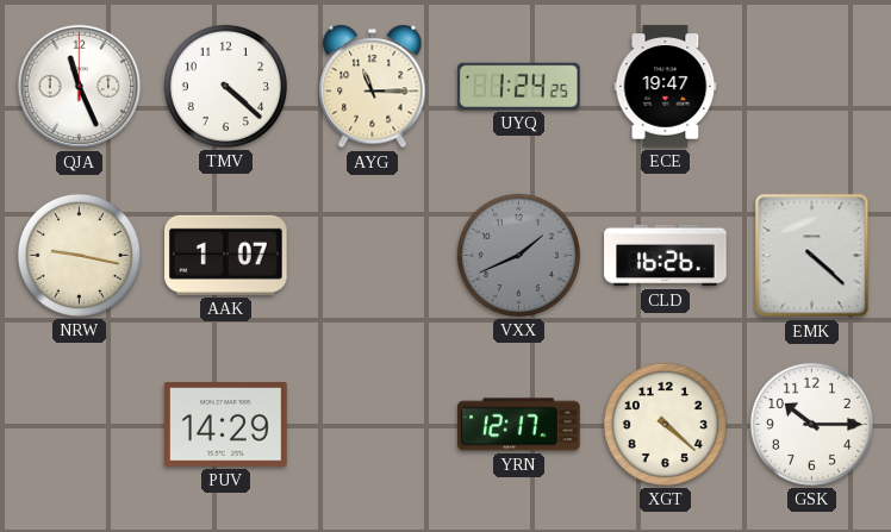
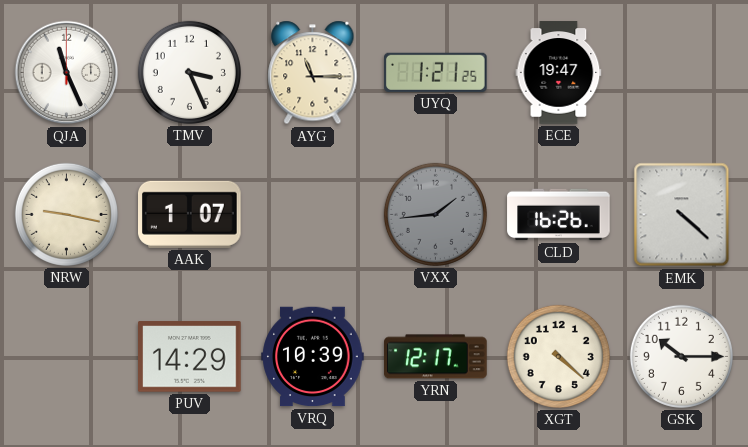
TMV: 4:22 -> 3:26 (189, 72)
UYQ: 1:24 -> 1:21 (436, 72)
VXX: 1:41 -> 1:44 (435, 214)
VRQ: none -> 10:39 (313, 357)
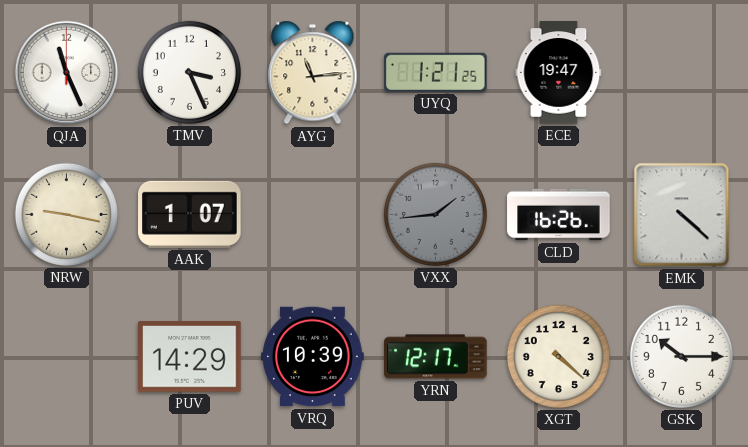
AYG: 11:15 -> 11:14 (313, 73)
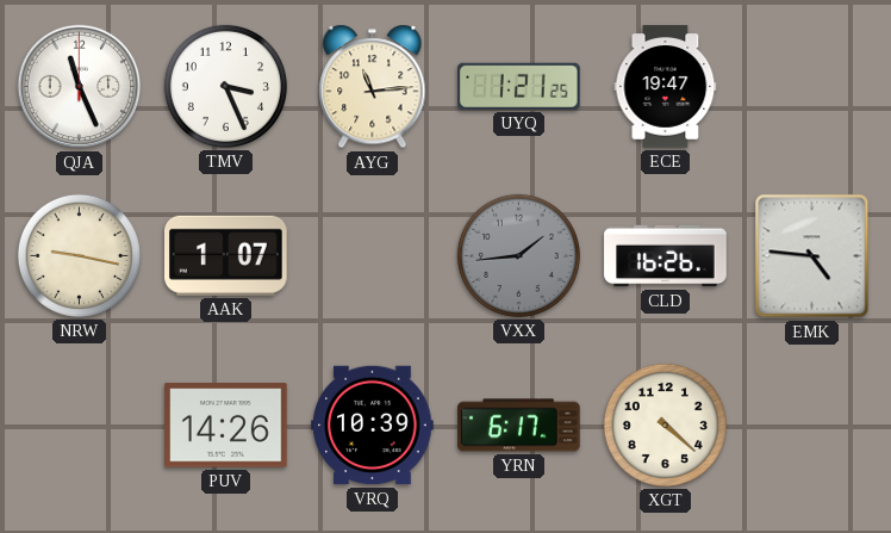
EMK: 4:22 -> 4:46 (812, 256)
PUV: 14:29 -> 14:26 (226, 426)
YRN: 12:17 -> 6:17 (519, 426)
GSK: 10:15 -> none (681, 356)
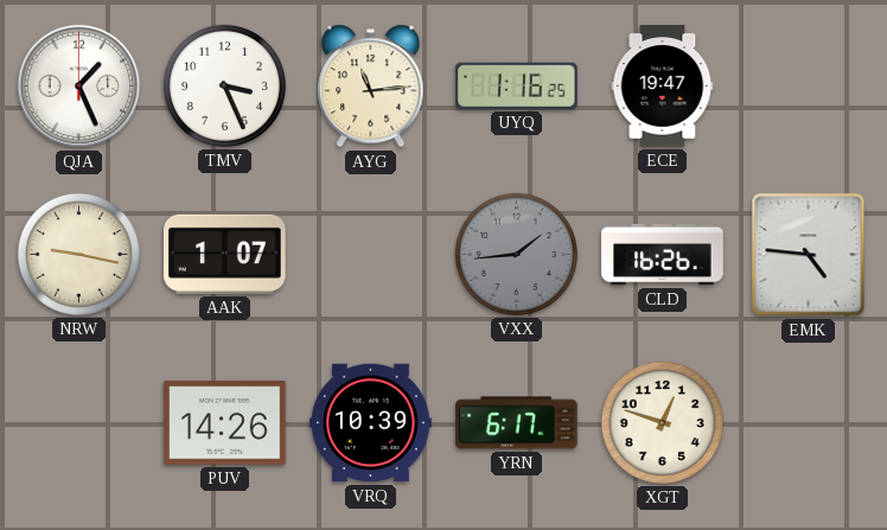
QJA: 11:26 -> 1:26 (79, 87)
UYQ: 1:21 -> 1:16 (517, 85)
XGT: 4:22 -> 12:48 (662, 422)
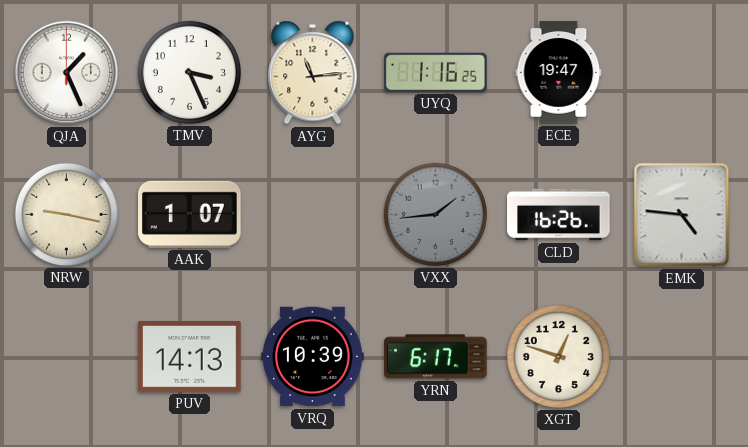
PUV: 14:26 -> 14:13 (190, 357)
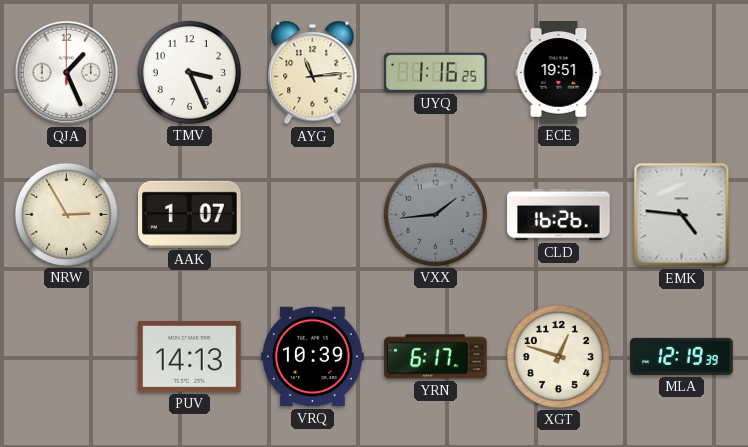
ECE: 19:47 -> 19:51 (559, 73)
NRW: 9:17 -> 2:55 (66, 214)
MLA: none -> 12:19 (682, 356)
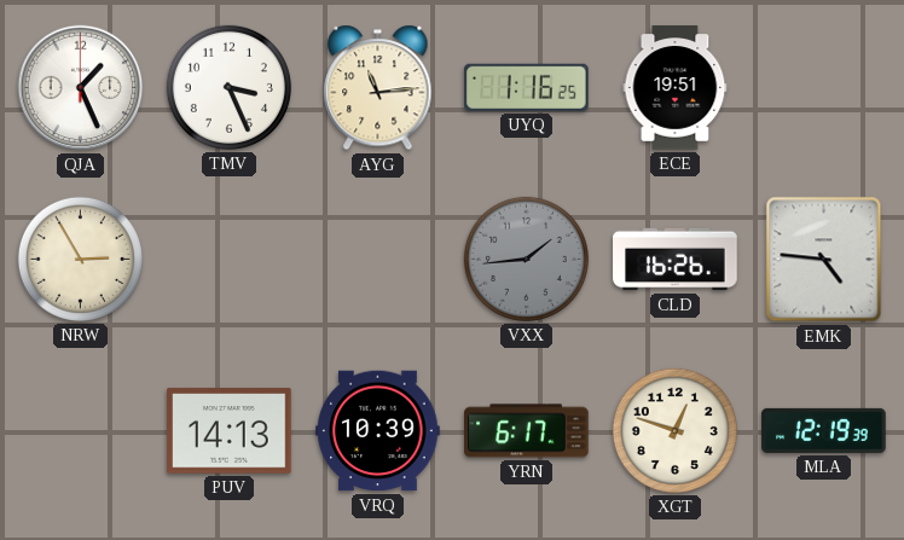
AAK: 1:07 -> none (190, 214)
